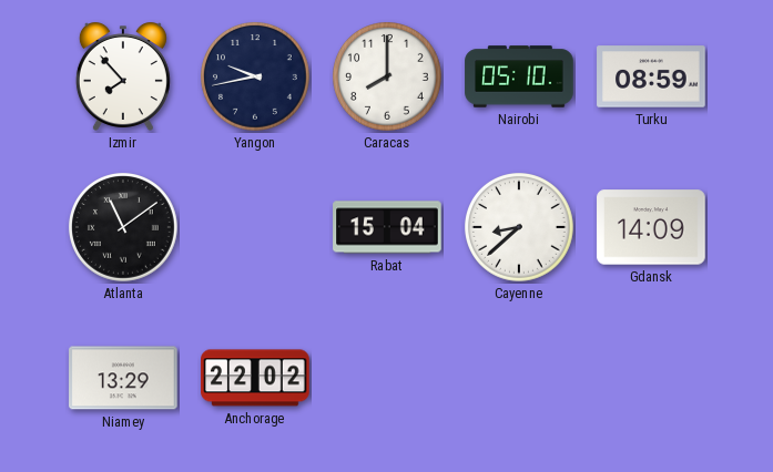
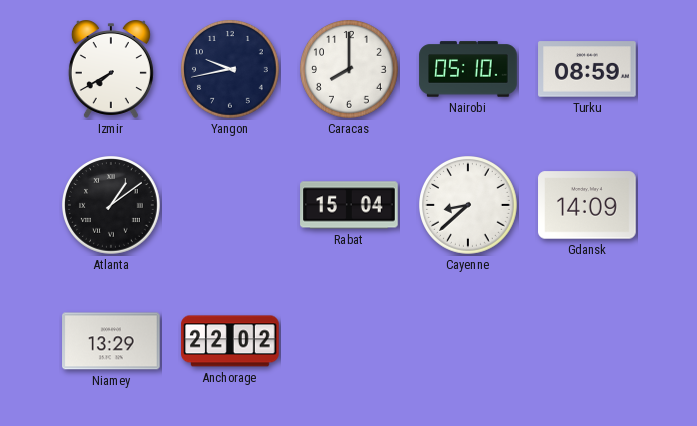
Izmir: 7:53 -> 7:40 (111, 69)
Atlanta: 11:09 -> 1:09 (112, 206)
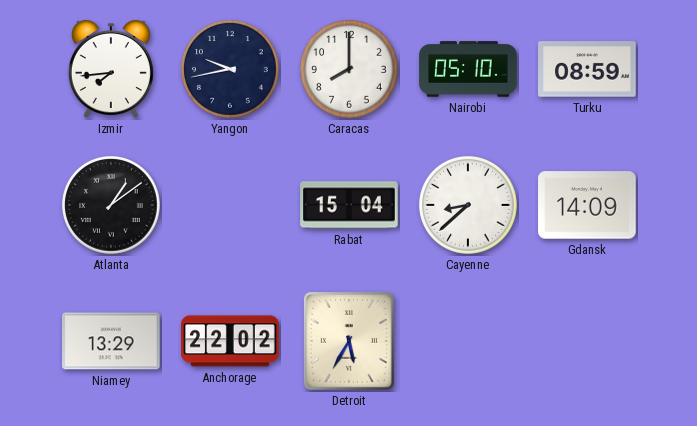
Izmir: 7:40 -> 7:44 (111, 69)
Detroit: none -> 5:35 (349, 341)
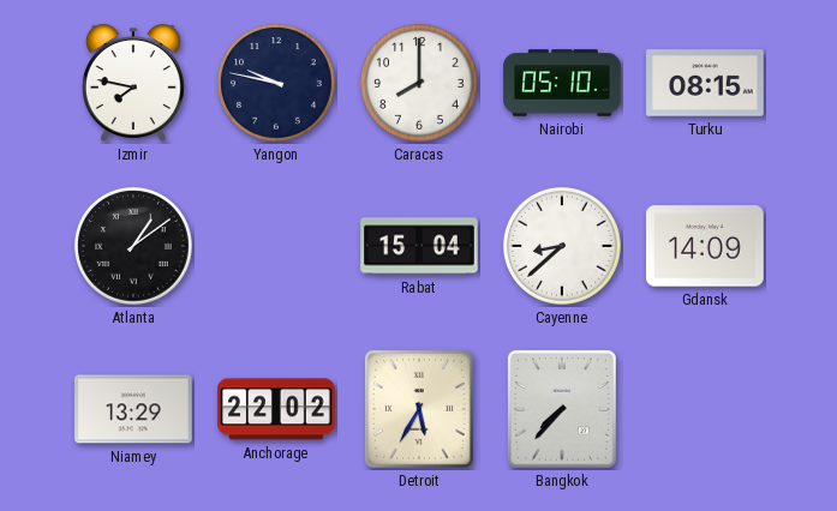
Izmir: 7:44 -> 7:47 (133, 83)
Yangon: 9:43 -> 9:47 (277, 84)
Turku: 08:59 -> 08:15 (705, 83)
Bangkok: none -> 7:37 (562, 409)
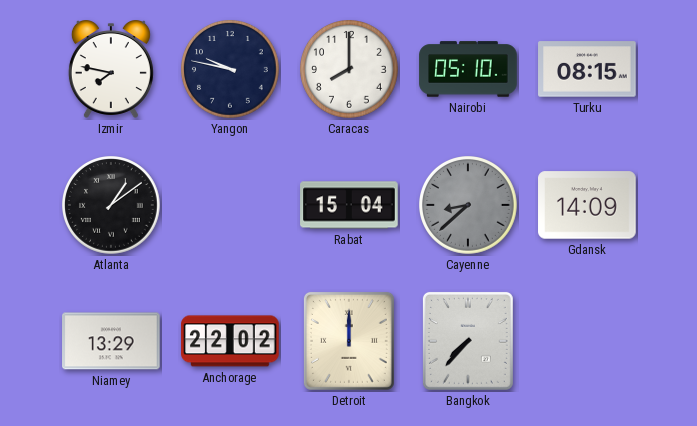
Cayenne dial: white -> grey (469, 206)
Detroit: 5:35 -> 12:00 (349, 341)
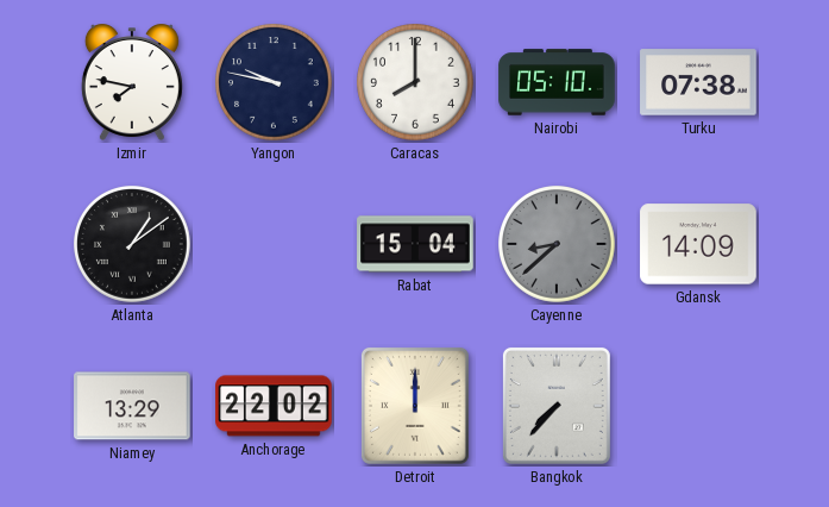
Turku: 08:15 -> 07:38 (698, 82)
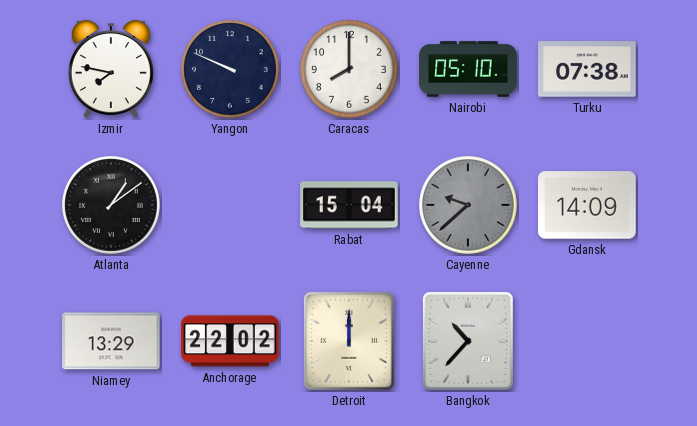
Yangon: 9:47 -> 9:49 (231, 70)
Cayenne: 8:38 -> 9:38 (469, 206)
Bangkok: 7:37 -> 10:37 (468, 341)
